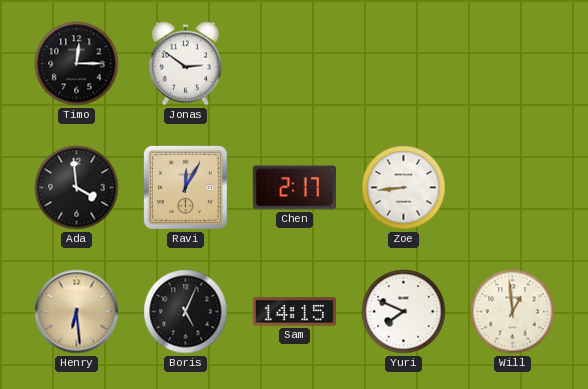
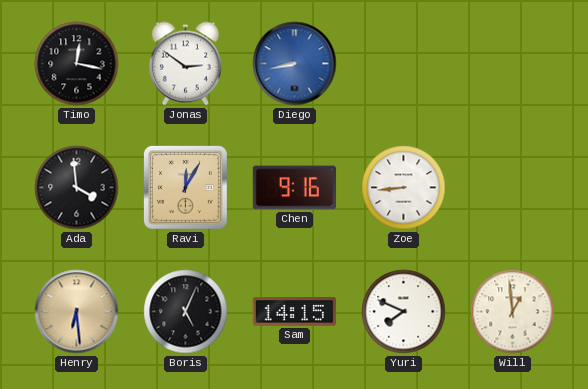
Timo: 12:15 -> 12:17 (77, 64)
Diego: none -> 8:43 (295, 64)
Chen: 2:17 -> 9:16 (295, 188)
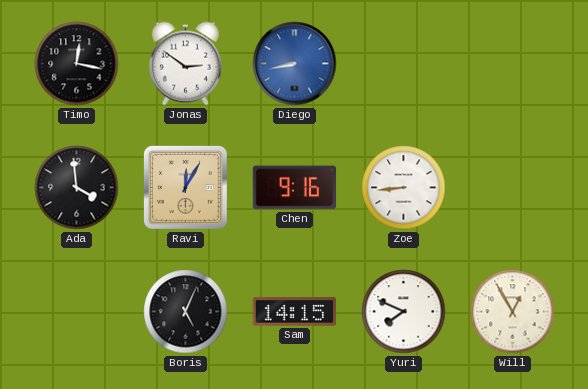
Henry: 6:29 -> none (77, 312)
Will: 12:59 -> 12:55 (513, 312)
